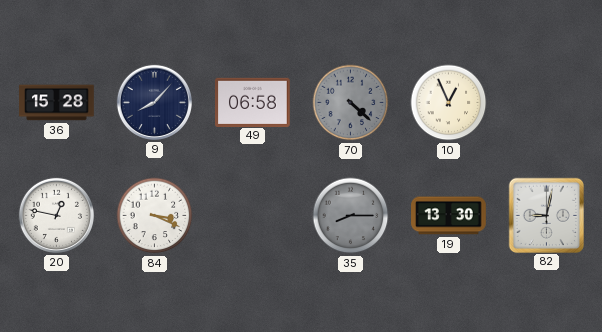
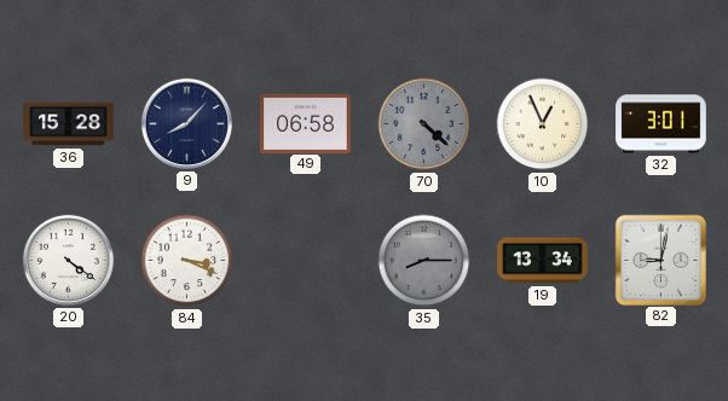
32: none -> 3:01 (661, 124)
20: 12:47 -> 4:21 (68, 260)
19: 13:30 -> 13:34 (543, 261)
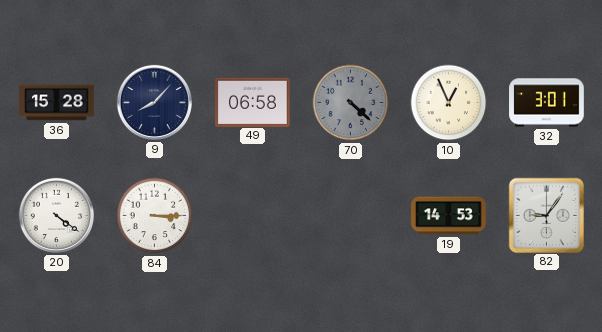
84: 3:19 -> 3:15 (155, 216)
35: 8:15 -> none (424, 261)
19: 13:34 -> 14:53 (449, 216)
82: 9:02 -> 9:06 (546, 215)
